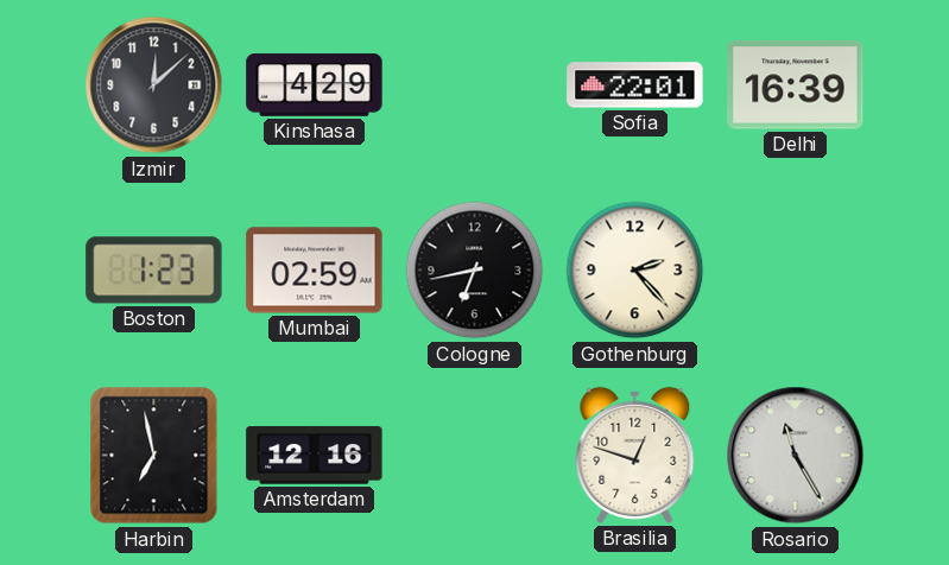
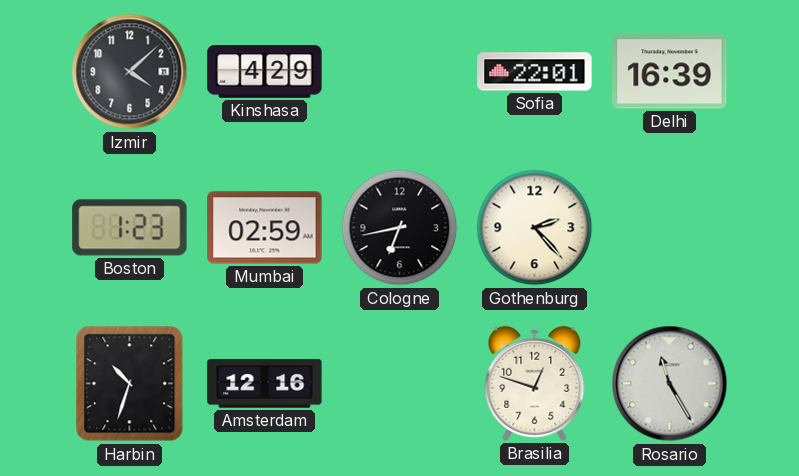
Izmir: 12:08 -> 4:08 (130, 72)
Harbin: 6:58 -> 10:33 (130, 384)
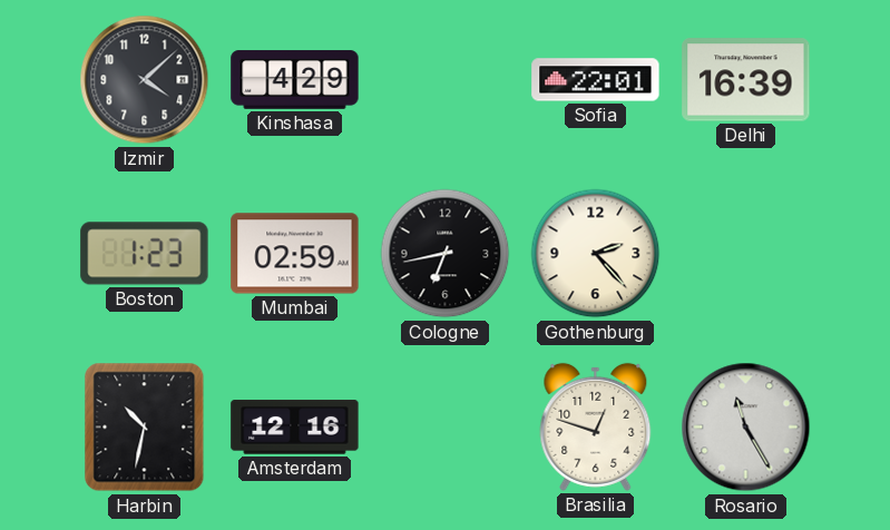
Harbin: 10:33 -> 10:32 (145, 428)
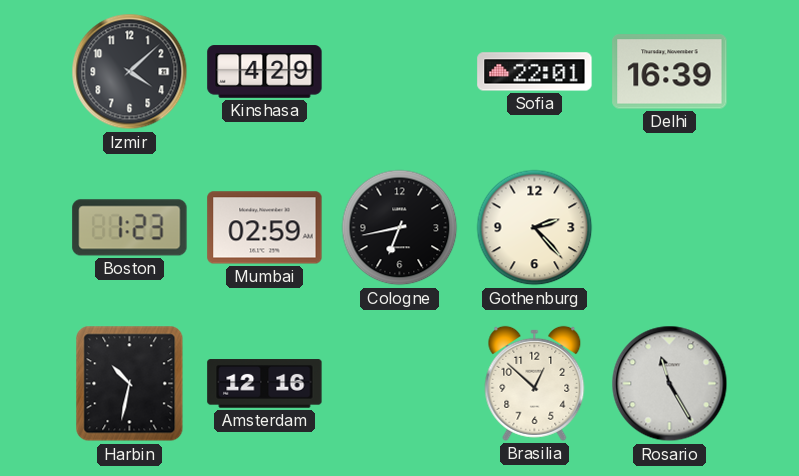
Brasilia: 12:48 -> 12:52 (535, 383)
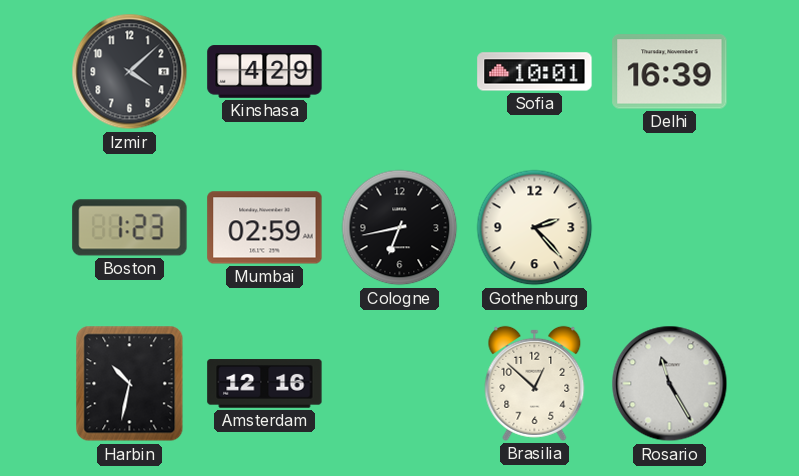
Sofia: 22:01 -> 10:01 (535, 72)
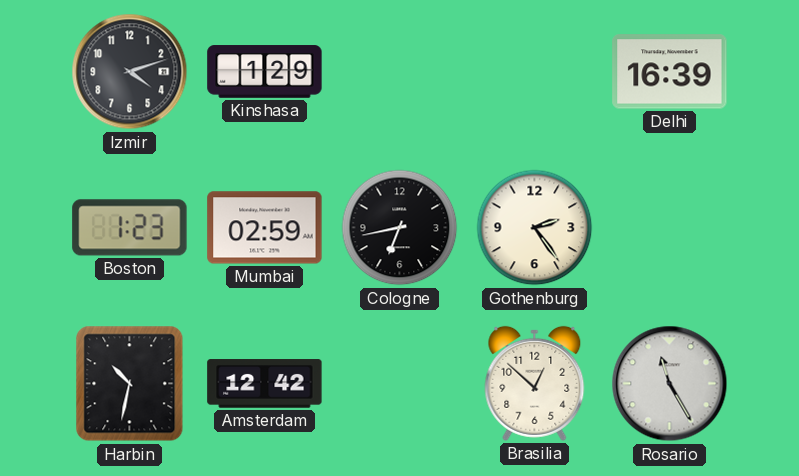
Izmir: 4:08 -> 4:12 (130, 72)
Kinshasa: 4:29 -> 1:29 (265, 72)
Sofia: 10:01 -> none (535, 72)
Gothenburg: 2:23 -> 2:24 (535, 228)
Amsterdam: 12:16 -> 12:42 (265, 384)
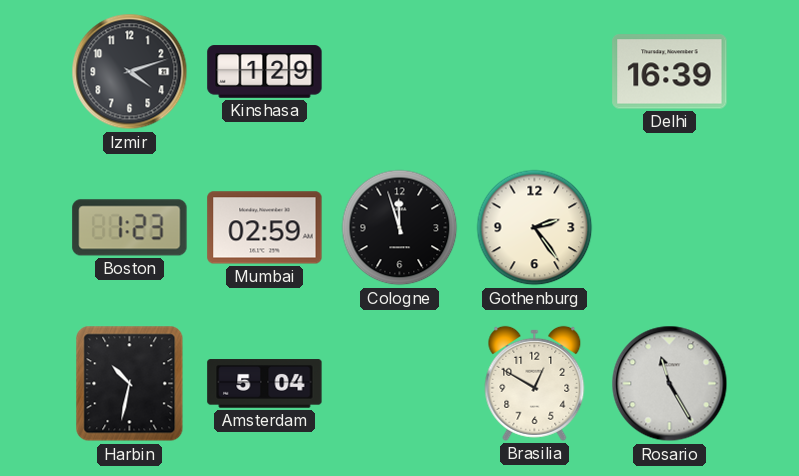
Cologne: 6:43 -> 11:57 (400, 228)
Amsterdam: 12:42 -> 5:04 (265, 384)
Brasilia: 12:52 -> 12:50 (535, 383)
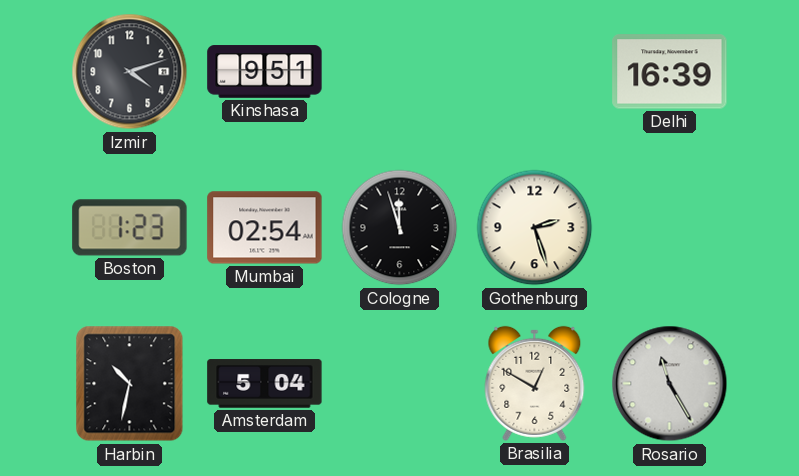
Kinshasa: 1:29 -> 9:51 (265, 72)
Mumbai: 02:59 -> 02:54 (265, 228)
Gothenburg: 2:24 -> 2:27 (535, 228)
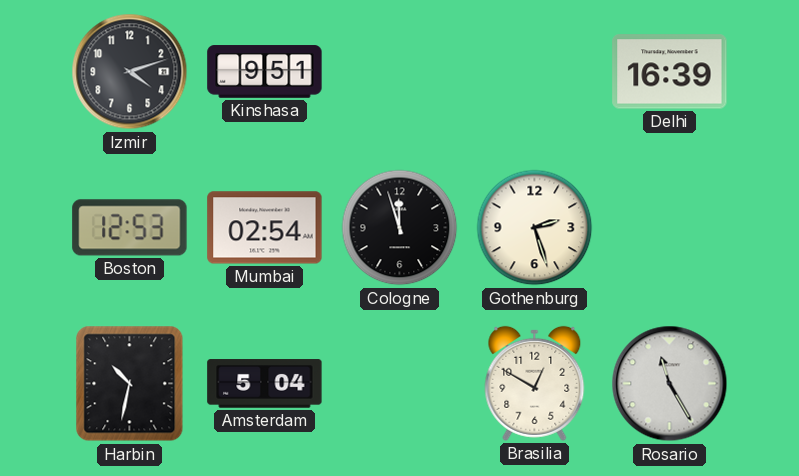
Boston: 1:23 -> 12:53 (130, 228)
